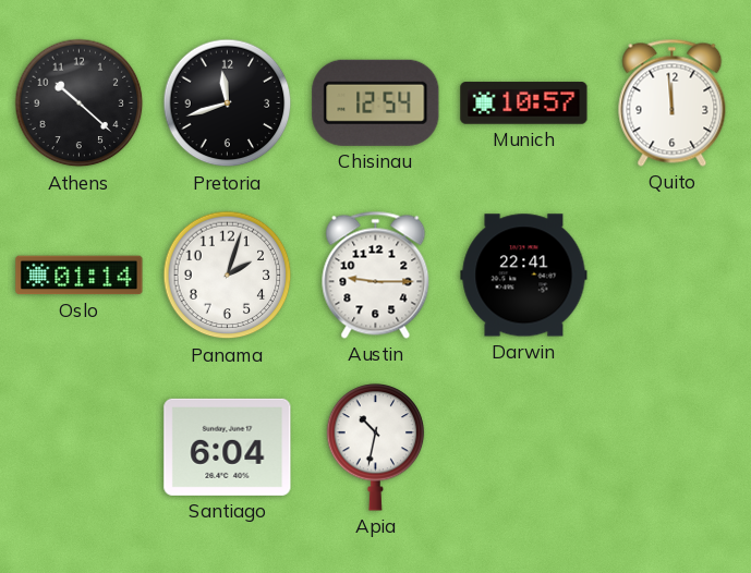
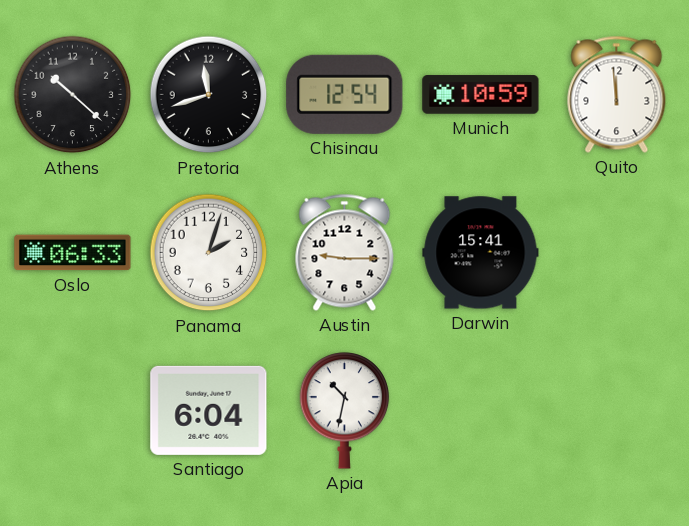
Munich: 10:57 -> 10:59 (481, 95)
Oslo: 01:14 -> 06:33 (73, 253)
Darwin: 22:41 -> 15:41 (481, 253)
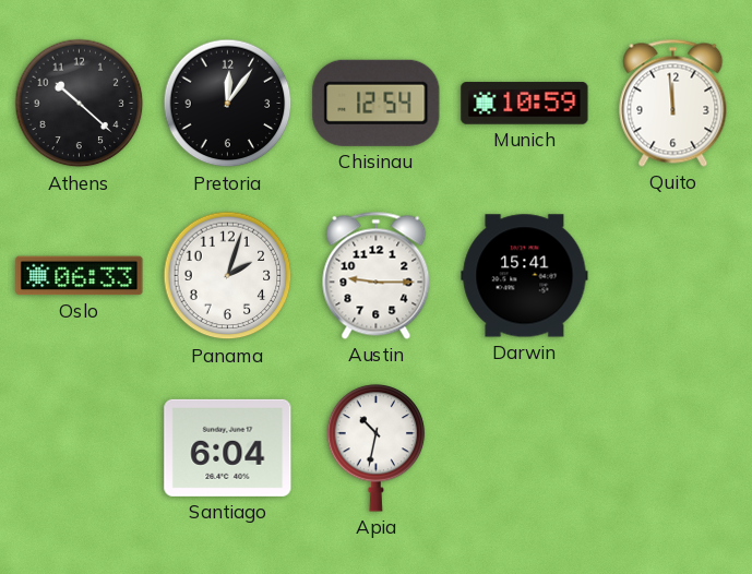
Pretoria: 11:42 -> 12:06 (228, 104)
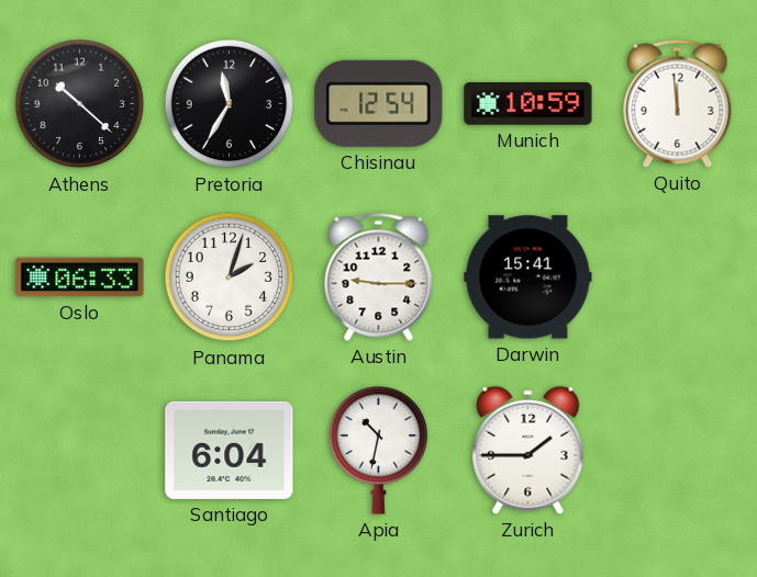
Pretoria: 12:06 -> 11:35 (230, 104)
Zurich: none -> 1:45 (528, 450)
